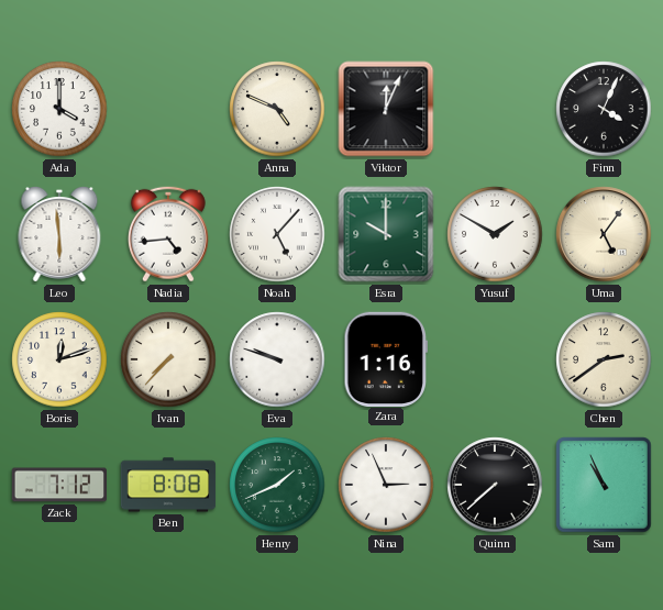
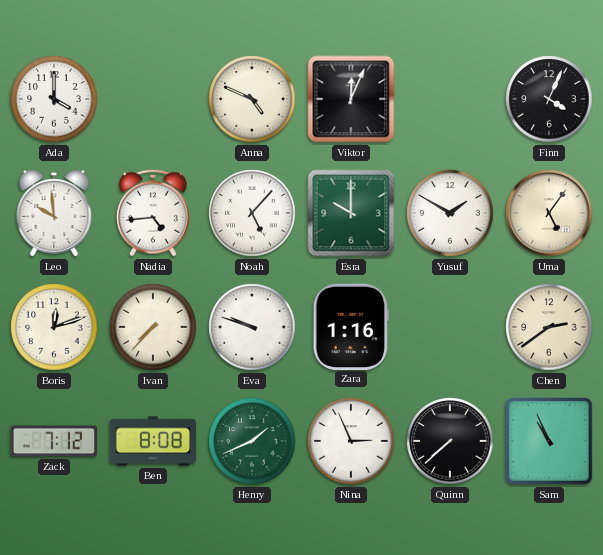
Leo: 5:59 -> 9:59 (54, 214)
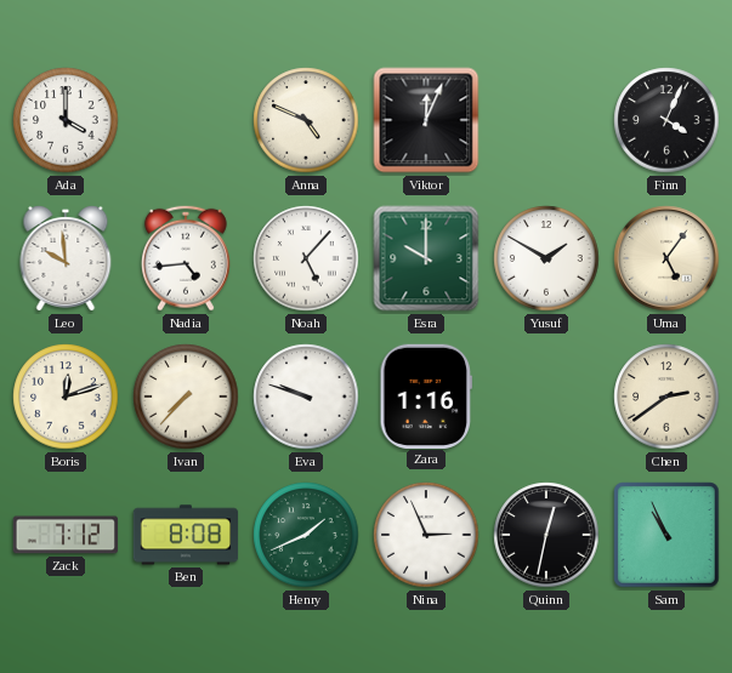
Quinn: 7:38 -> 12:32 (546, 535)
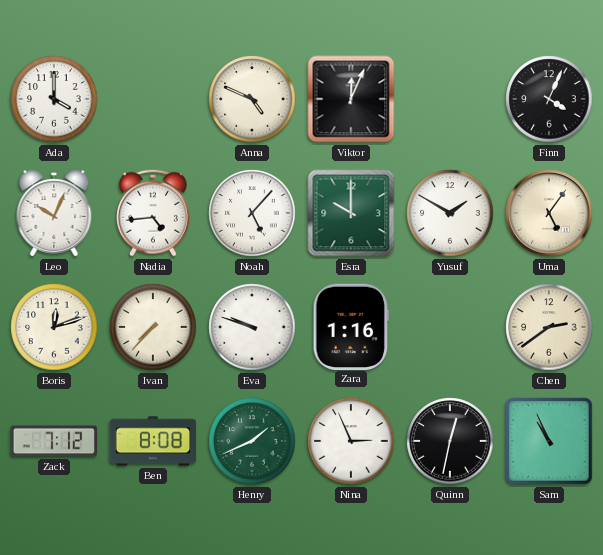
Leo: 9:59 -> 10:04 (54, 214)
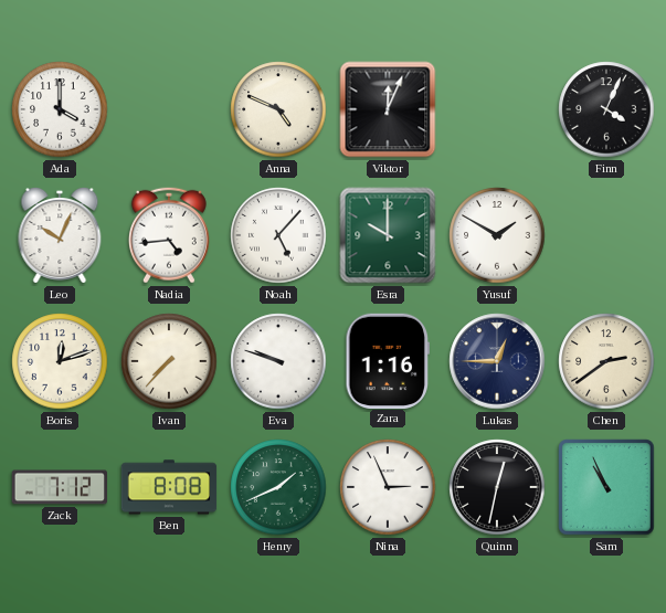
Uma: 5:06 -> none (549, 213)
Lukas: none -> 12:45 (497, 361)
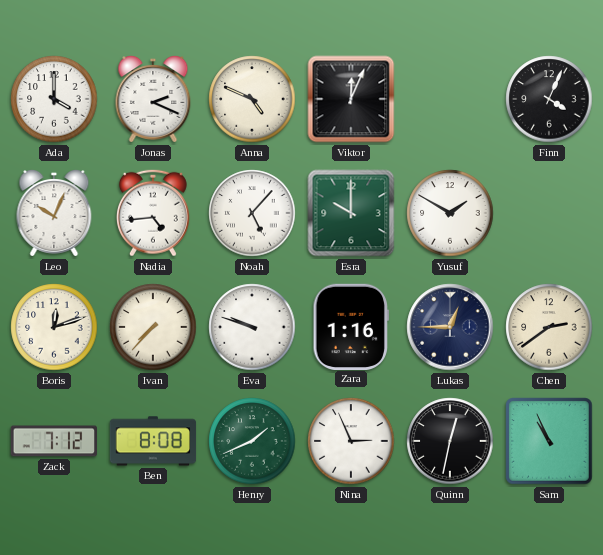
Jonas: none -> 2:19 (153, 100)
